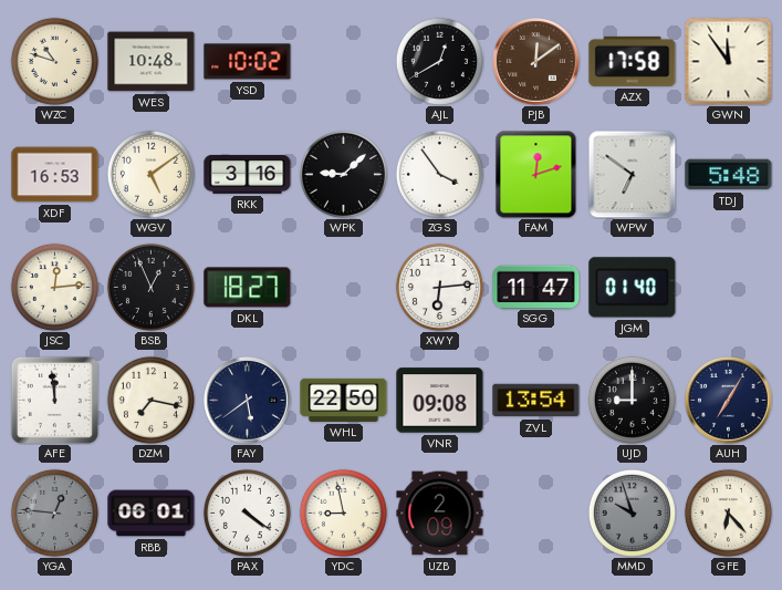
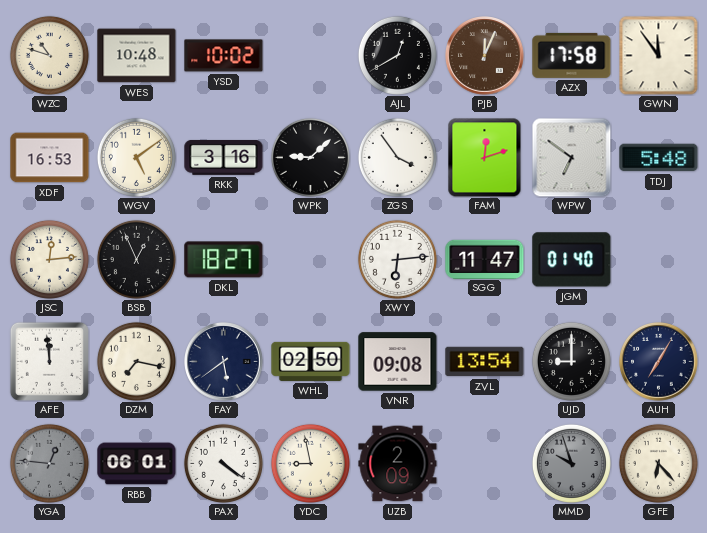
PJB: 12:09 -> 12:04 (485, 56)
WHL: 22:50 -> 02:50 (311, 361)
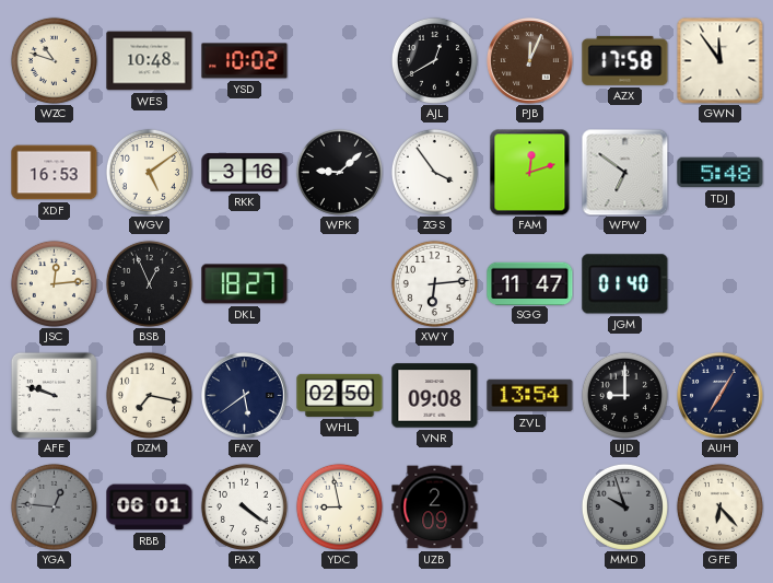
AFE: 11:59 -> 9:48 (54, 395)
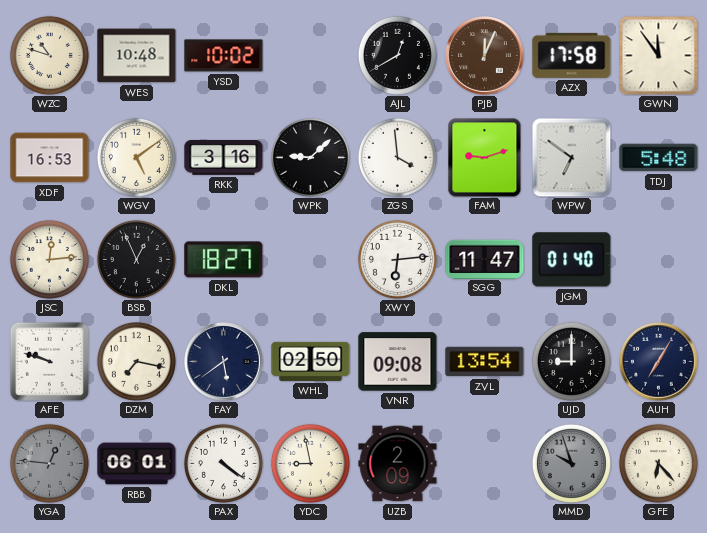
ZGS: 3:54 -> 3:59 (397, 157)
FAM: 12:12 -> 9:12 (485, 157)
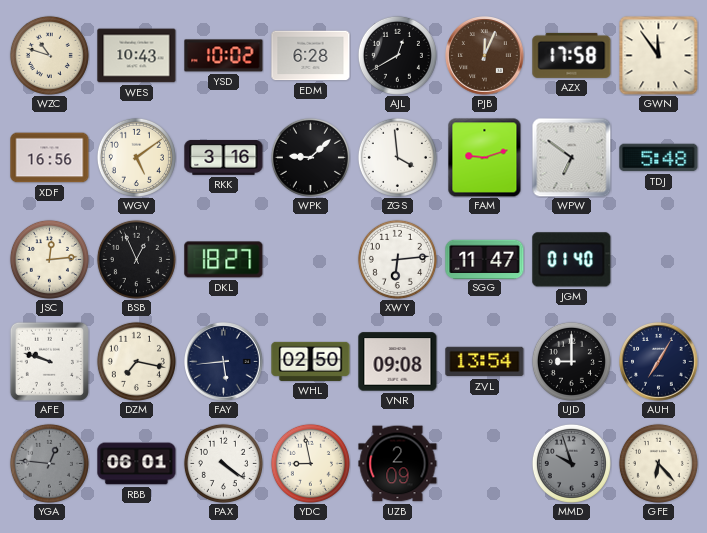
WES: 10:48 -> 10:43 (137, 56)
EDM: none -> 6:28 (311, 56)
XDF: 16:53 -> 16:56 (50, 158)
FAY: 5:39 -> 5:44 (224, 362)
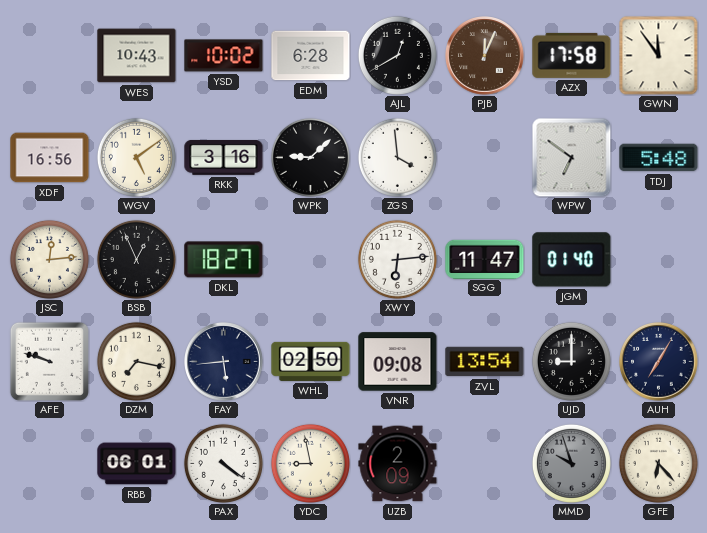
WZC: 10:48 -> none (49, 55)
FAM: 9:12 -> none (485, 157)
YGA: 12:46 -> none (49, 463)
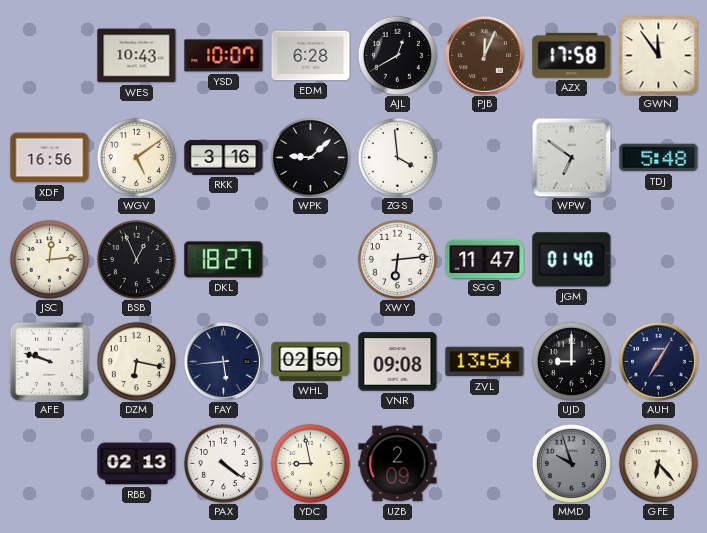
YSD: 10:02 -> 10:07 (224, 56)
DZM: 7:17 -> 6:17 (136, 361)
RBB: 06:01 -> 02:13 (137, 464)
